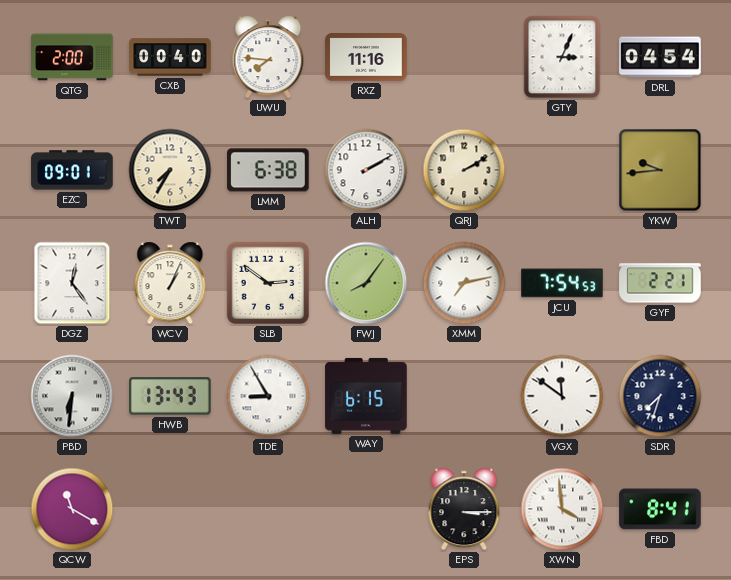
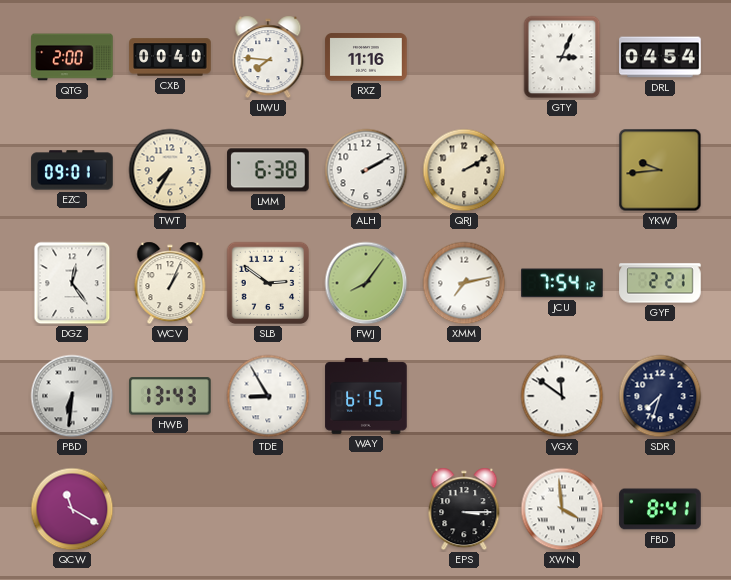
JCU: 7:54:53 -> 7:54:12 (562, 283)
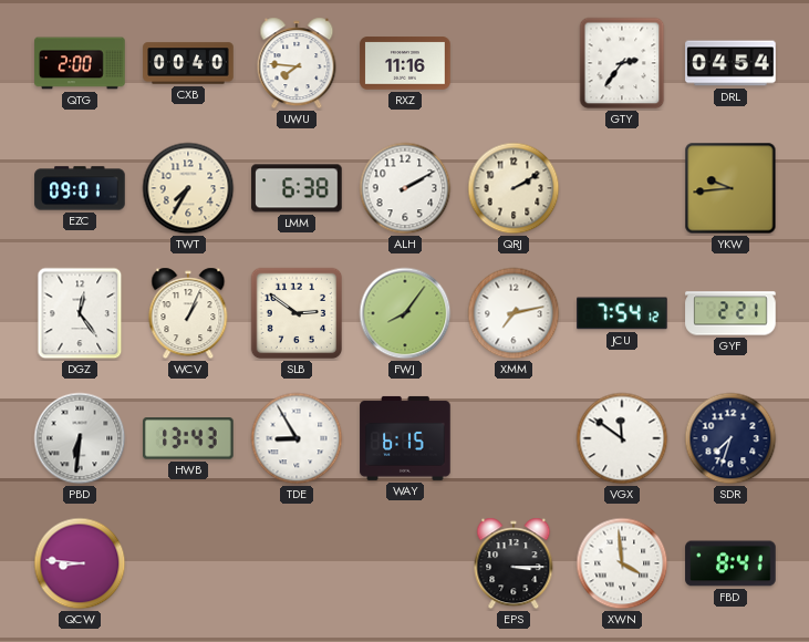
GTY: 3:04 -> 2:36 (622, 63)
QCW: 11:20 -> 8:46 (80, 563)
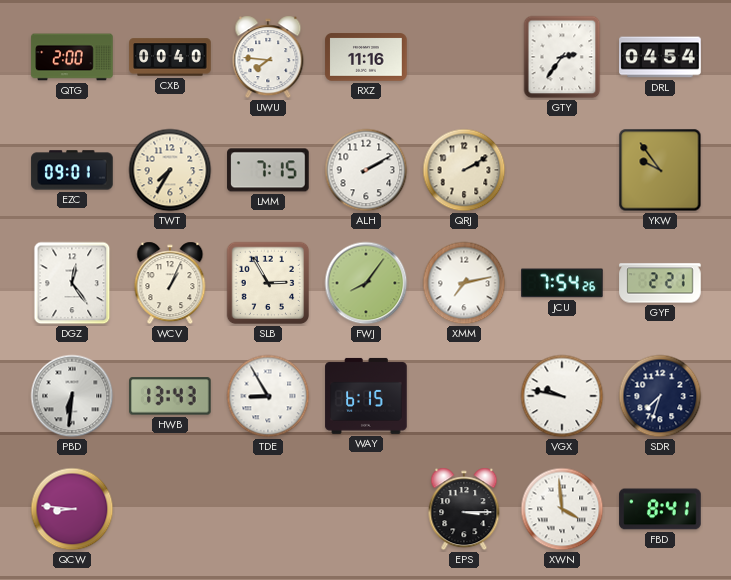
LMM: 6:38 -> 7:15 (268, 170)
YKW: 9:44 -> 9:54 (660, 170)
SLB: 2:51 -> 2:55 (268, 283)
JCU: 7:54:12 -> 7:54:26 (562, 283)
VGX: 11:51 -> 9:47 (562, 396)
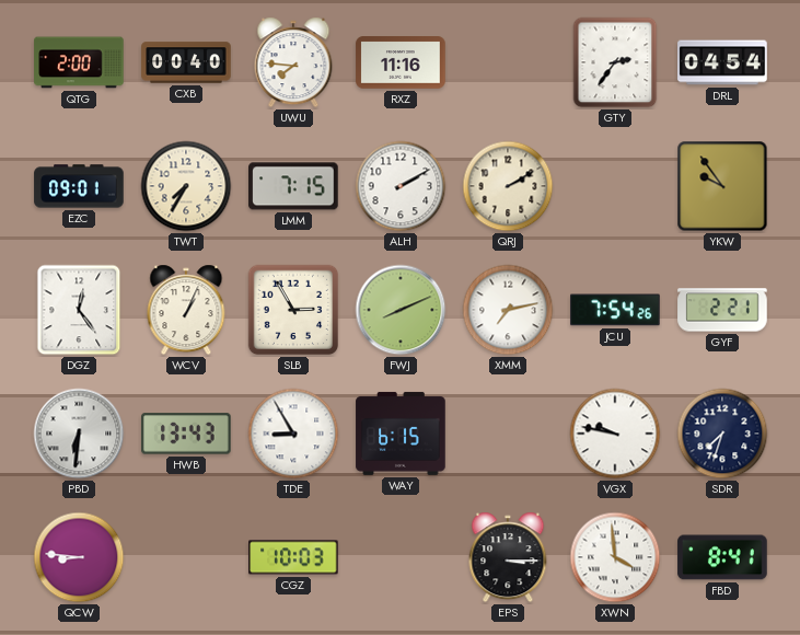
FWJ: 8:06 -> 8:11 (401, 310)
CGZ: none -> 10:03 (293, 557)
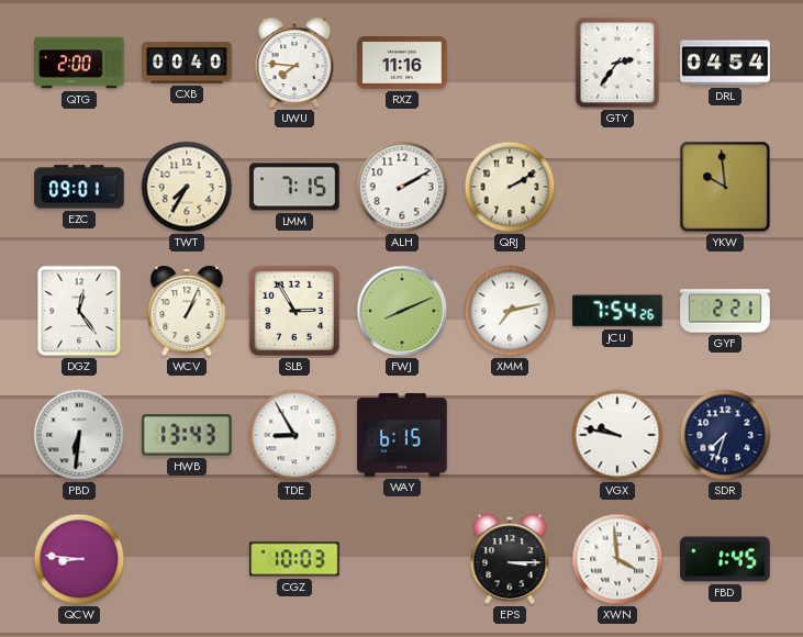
YKW: 9:54 -> 9:59 (725, 187)
FBD: 8:41 -> 1:45 (725, 559)
